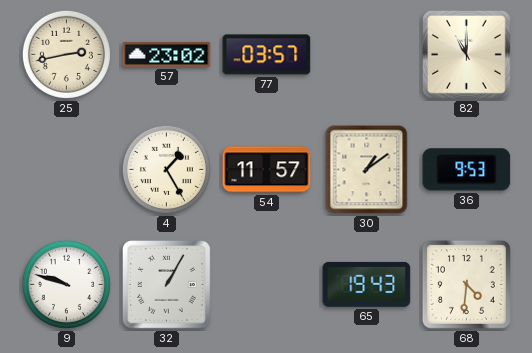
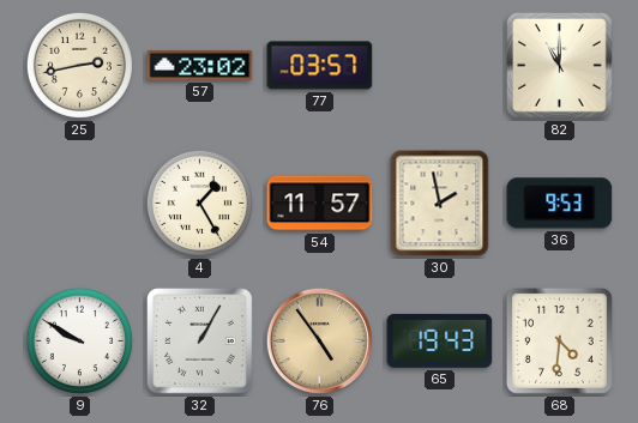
30: 1:09 -> 1:58 (440, 204)
9: 9:48 -> 9:50 (79, 340)
76: none -> 4:54 (319, 340)
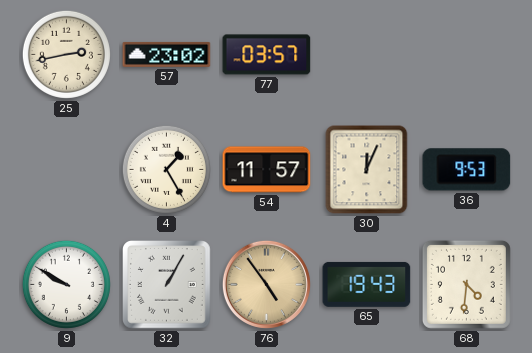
82: 11:00 -> none (560, 66)
30: 1:58 -> 12:04 (367, 170)
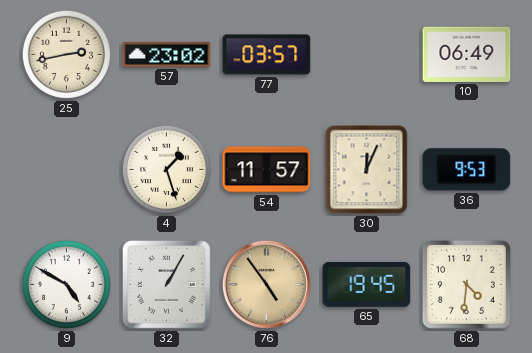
10: none -> 06:49 (467, 54)
4: 1:25 -> 1:27 (166, 169)
9: 9:50 -> 4:50 (66, 284)
65: 19:43 -> 19:45 (367, 284)
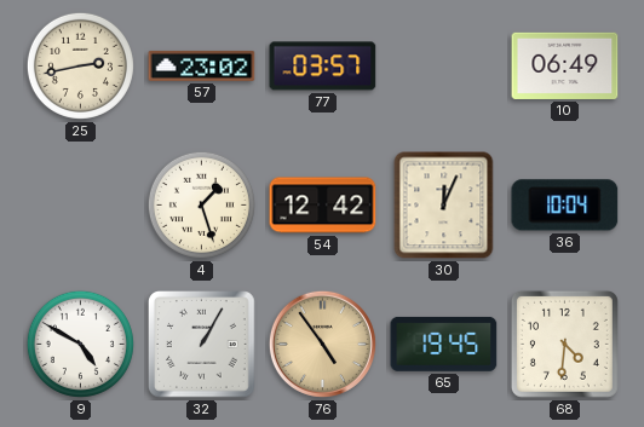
54: 11:57 -> 12:42 (323, 206)
36: 9:53 -> 10:04 (565, 206)
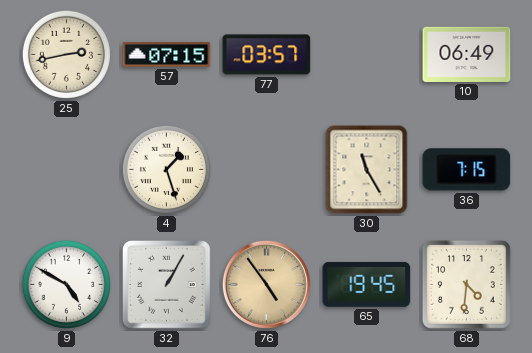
57: 23:02 -> 07:15 (167, 54)
54: 12:42 -> none (323, 206)
30: 12:04 -> 11:25 (367, 170)
36: 10:04 -> 7:15 (467, 170)
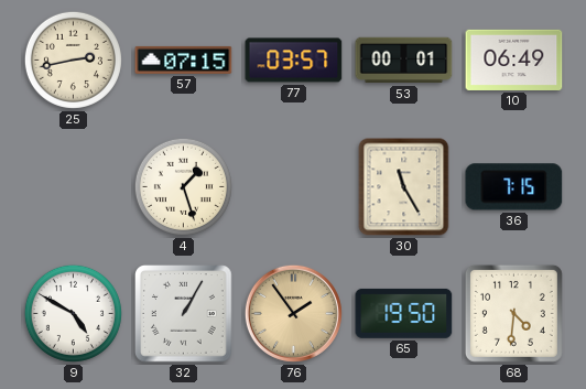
53: none -> 00:01 (404, 61)
76: 4:54 -> 1:54 (293, 313)
65: 19:45 -> 19:50 (404, 313)
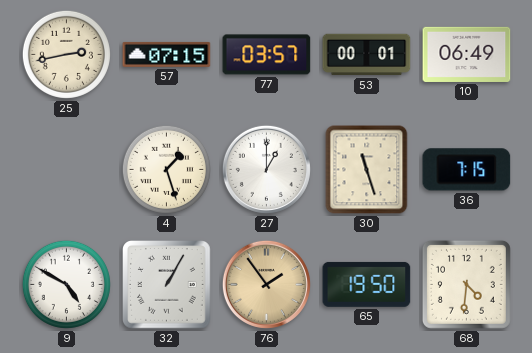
27: none -> 1:00 (266, 169)
30: 11:25 -> 11:27 (367, 170)
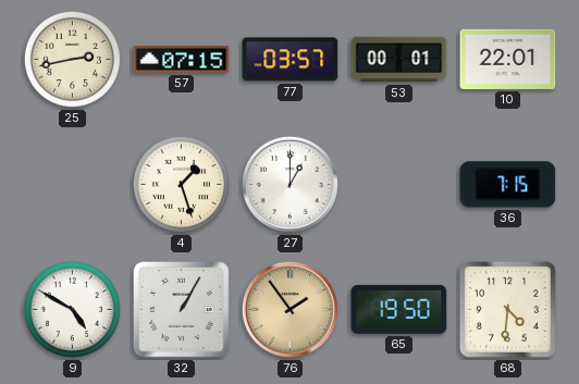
10: 06:49 -> 22:01 (508, 59)
30: 11:27 -> none (367, 170)
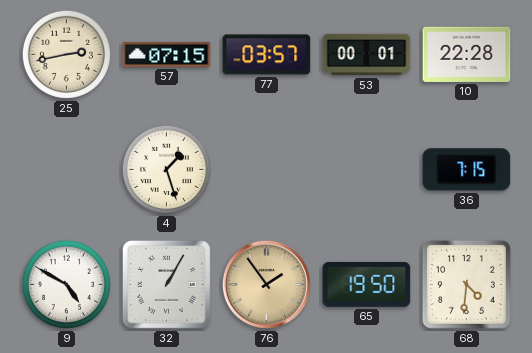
10: 22:01 -> 22:28 (467, 54)
27: 1:00 -> none (289, 184)
